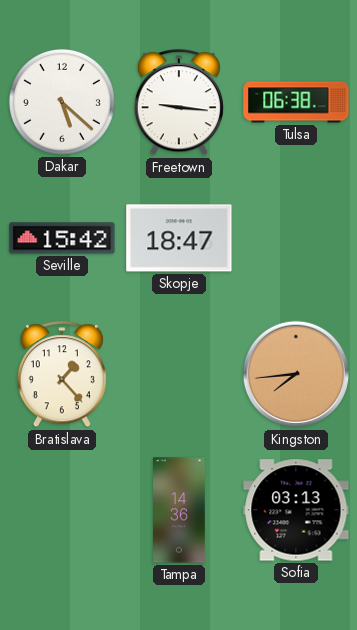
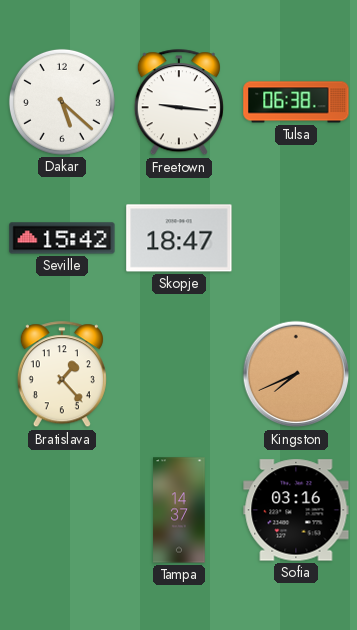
Kingston: 7:44 -> 7:41 (296, 374)
Tampa: 14:36 -> 14:37 (179, 510)
Sofia: 03:13 -> 03:16 (296, 510)
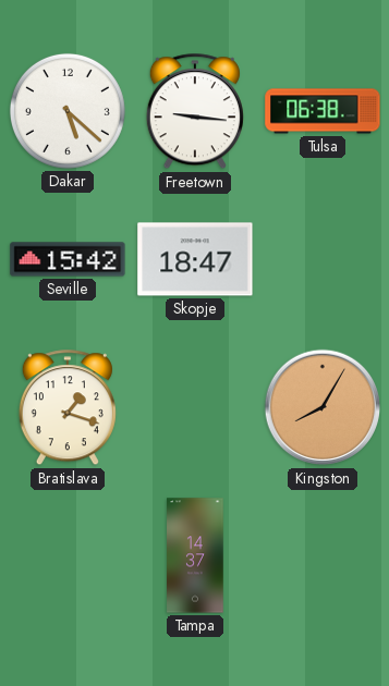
Bratislava: 1:23 -> 1:18 (68, 408)
Kingston: 7:41 -> 8:05 (323, 407)
Sofia: 03:16 -> none (296, 510)
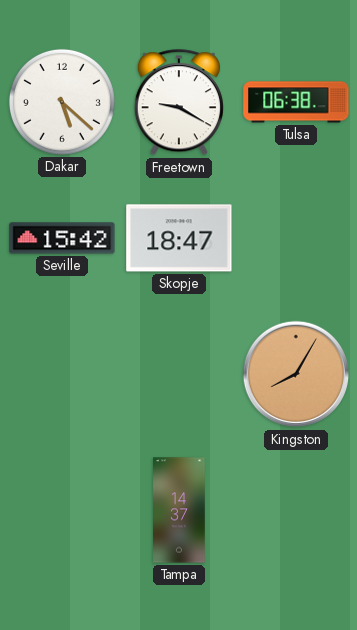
Freetown: 9:16 -> 9:20 (179, 103)
Bratislava: 1:18 -> none (68, 408)
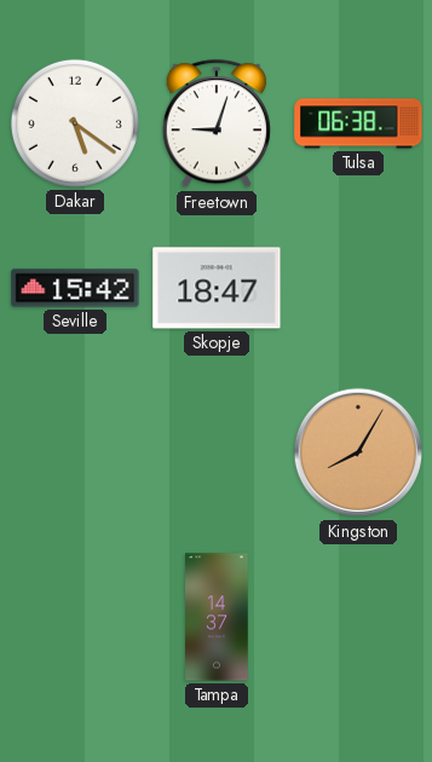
Dakar: 5:22 -> 5:21 (75, 123)
Freetown: 9:20 -> 9:03 (217, 125)
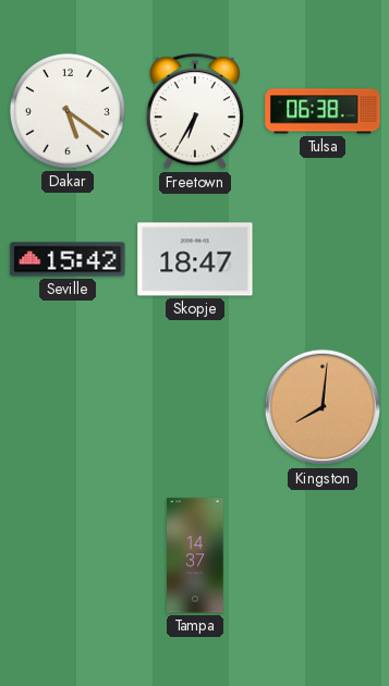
Freetown: 9:03 -> 6:35 (195, 112)
Kingston: 8:05 -> 8:01 (323, 407)
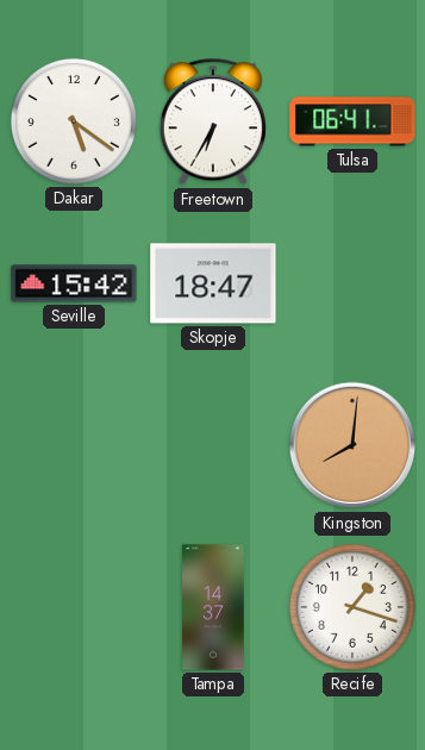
Tulsa: 06:38 -> 06:41 (352, 121)
Recife: none -> 1:18 (352, 607)
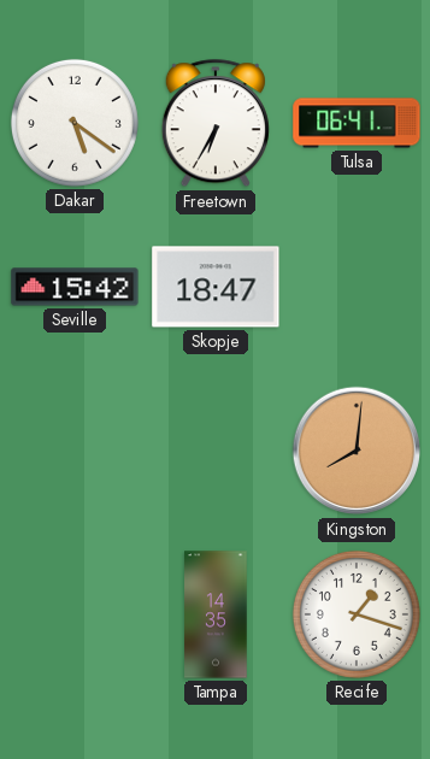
Tampa: 14:37 -> 14:35 (216, 614)
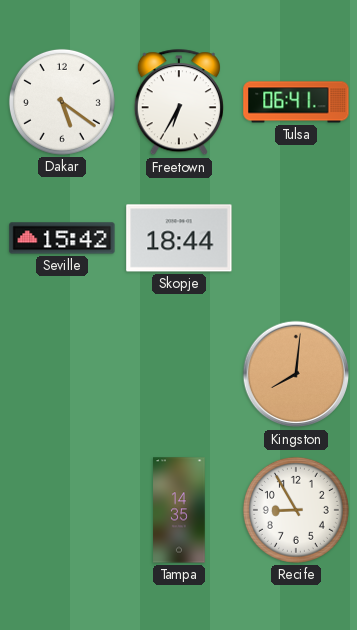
Skopje: 18:47 -> 18:44 (179, 238)
Recife: 1:18 -> 8:55 (296, 510)
